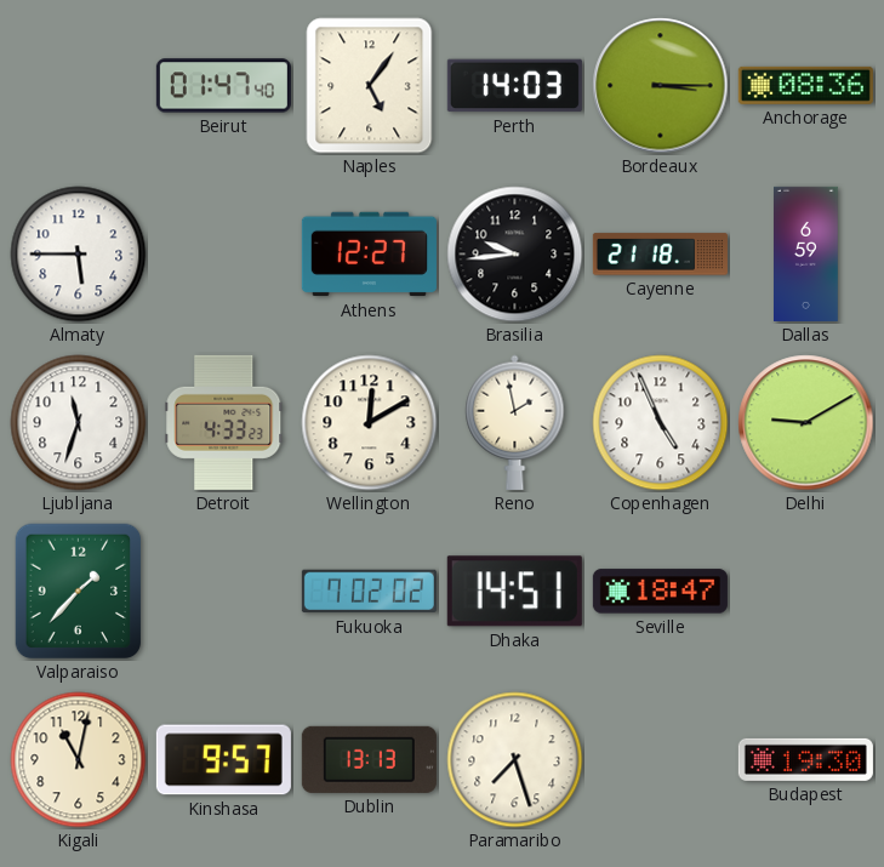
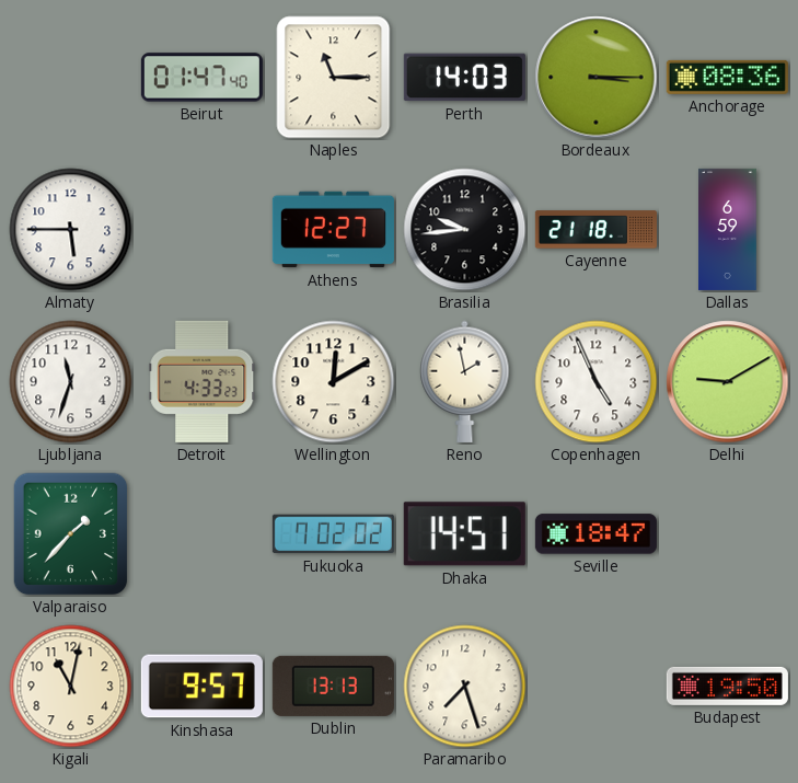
Naples: 5:06 -> 11:15 (334, 78)
Budapest: 19:30 -> 19:50 (727, 686)
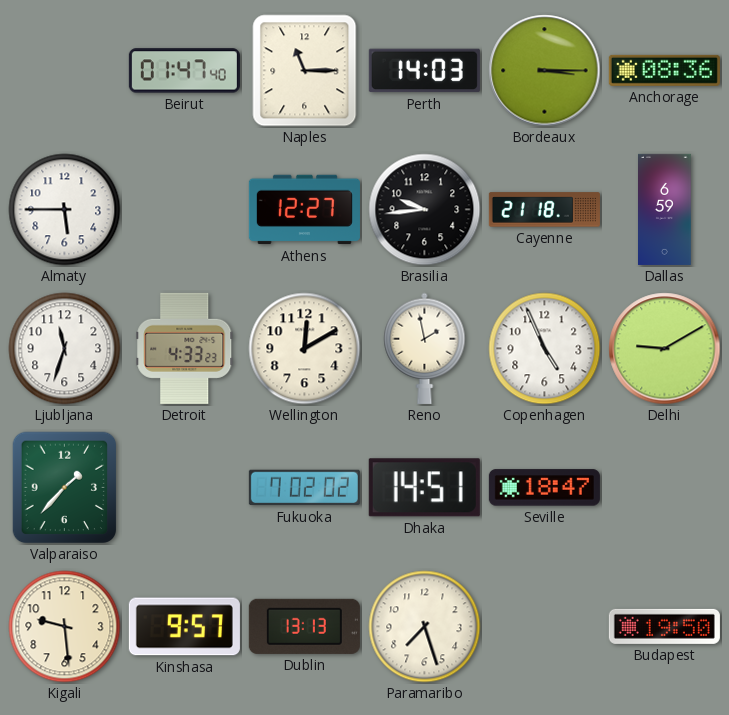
Kigali: 11:02 -> 9:29 (65, 627)
